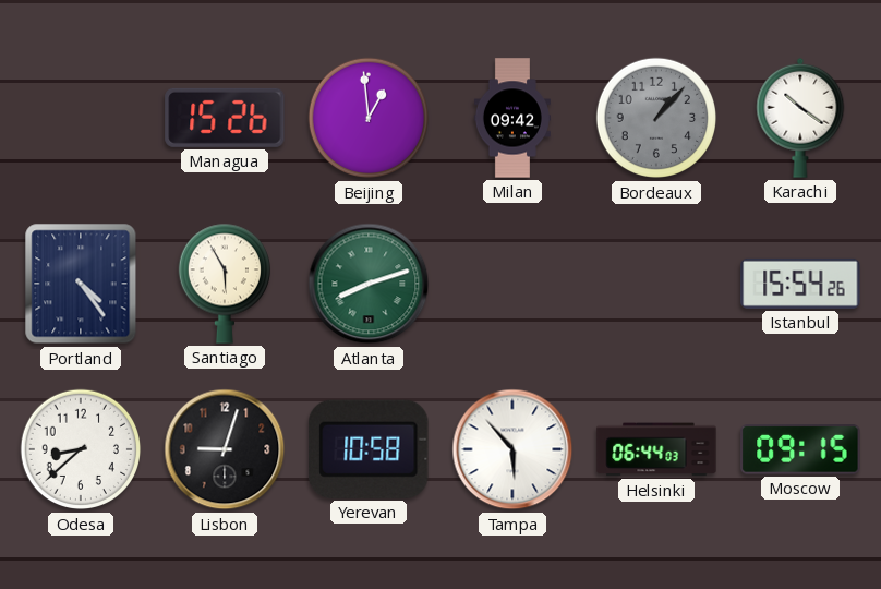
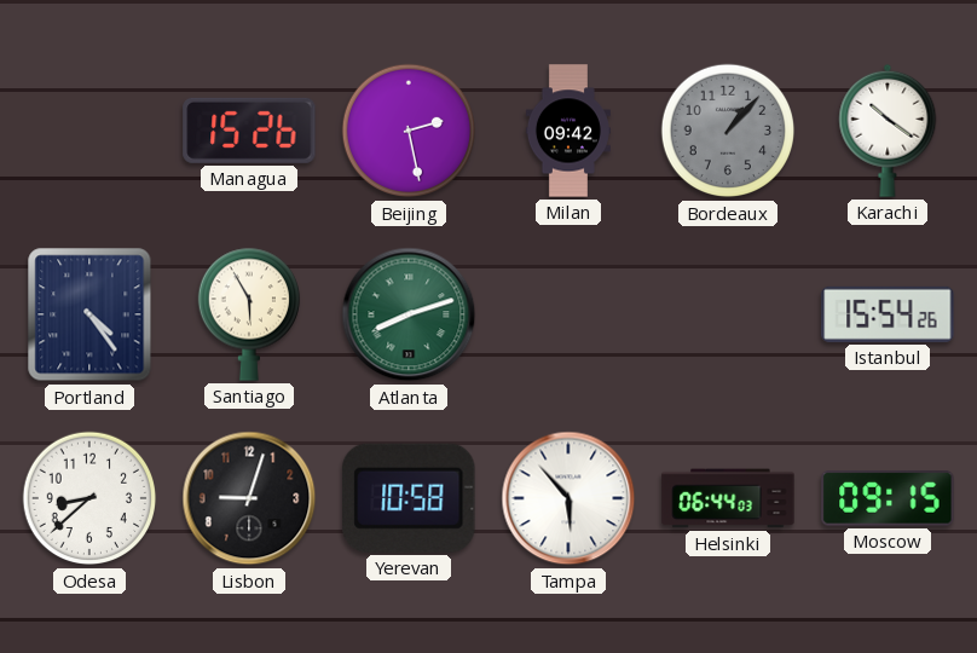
Beijing: 12:59 -> 2:28 (409, 131)
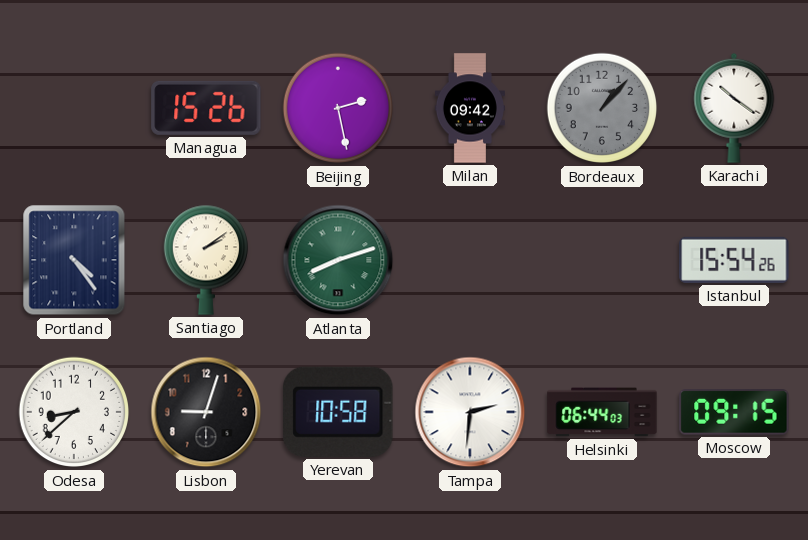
Santiago: 5:55 -> 2:09 (205, 260)
Tampa: 5:53 -> 2:31 (470, 412)
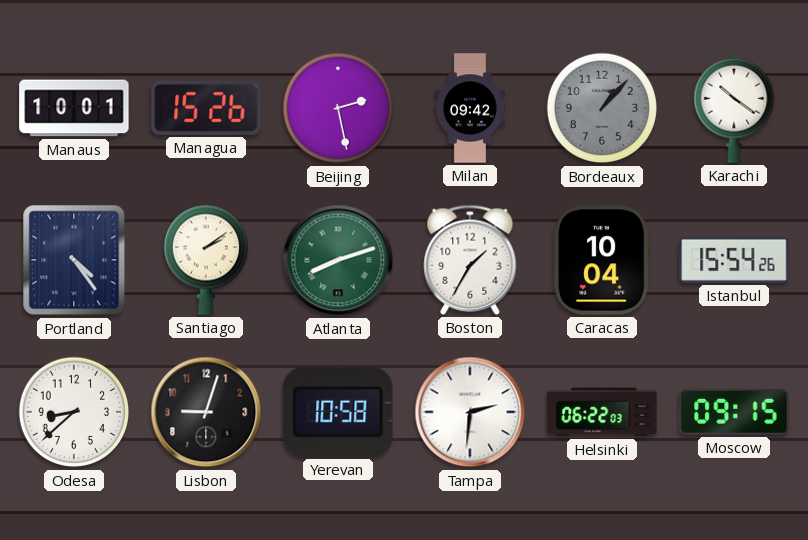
Manaus: none -> 10:01 (74, 108)
Boston: none -> 1:35 (470, 260)
Caracas: none -> 10:04 (602, 260)
Helsinki: 06:44 -> 06:22 (602, 412)
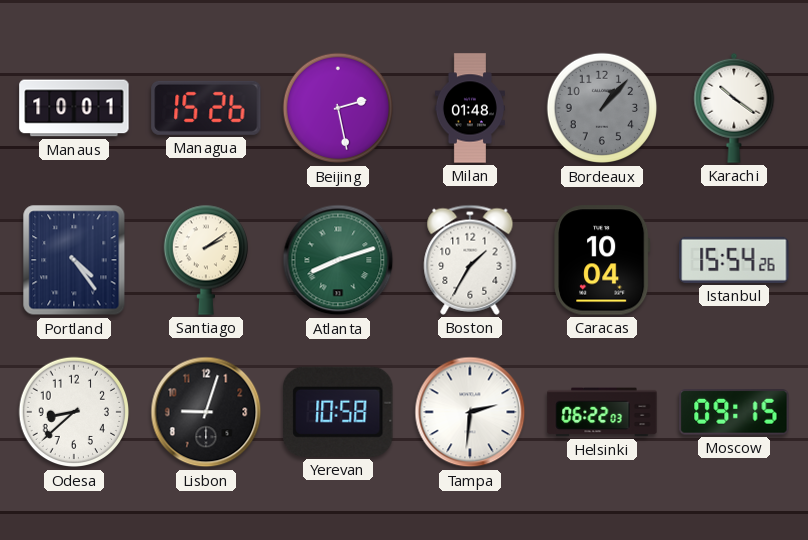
Milan: 09:42 -> 01:48 (470, 108)
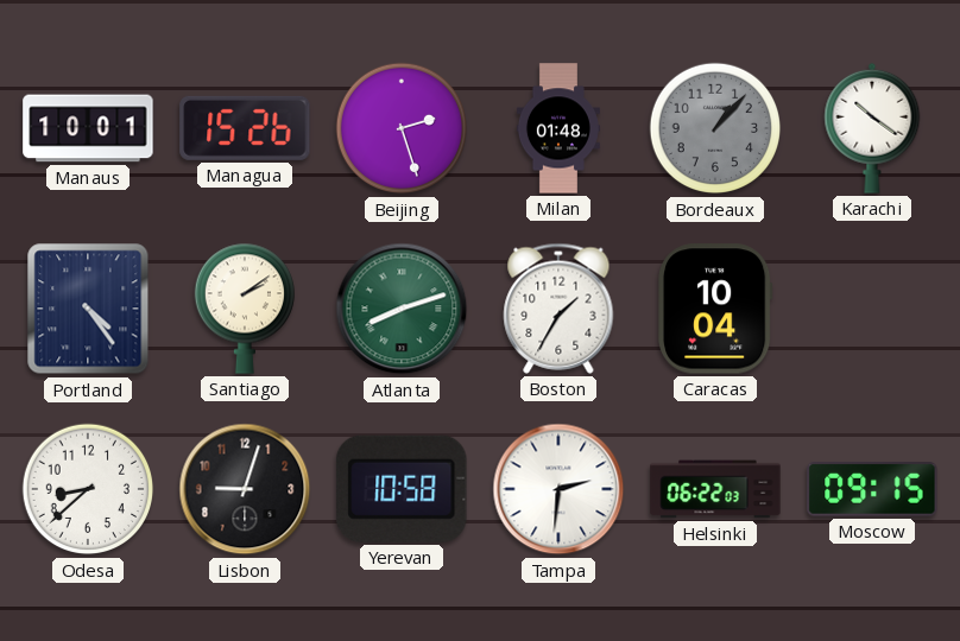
Beijing: 2:28 -> 2:27 (402, 128)
Istanbul: 15:54 -> none (734, 260)
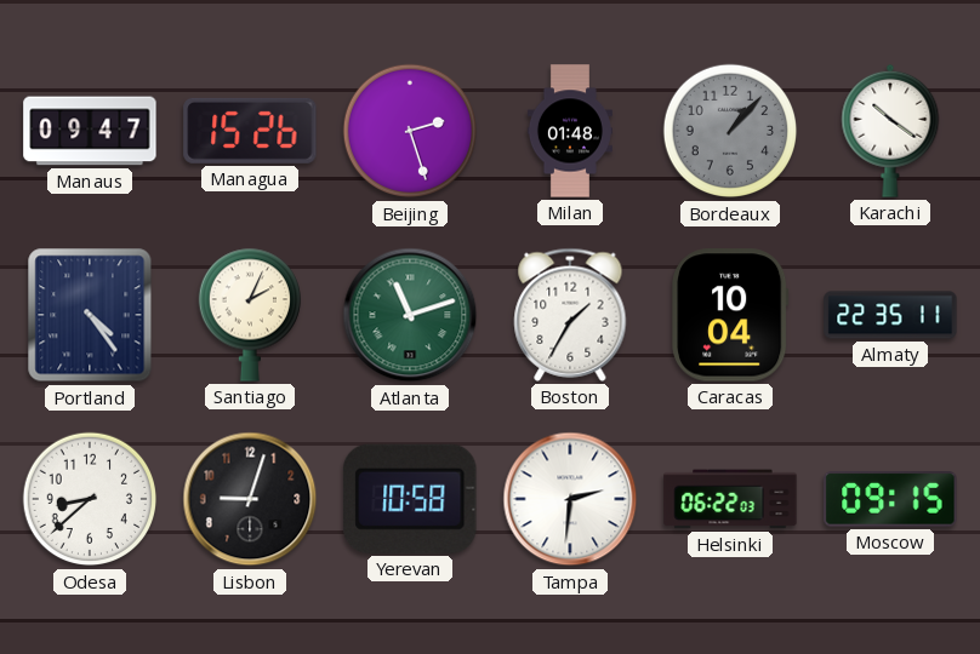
Manaus: 10:01 -> 09:47 (90, 131)
Santiago: 2:09 -> 2:04 (249, 315)
Atlanta: 8:12 -> 11:12 (410, 315)
Almaty: none -> 22:35 (890, 315)
